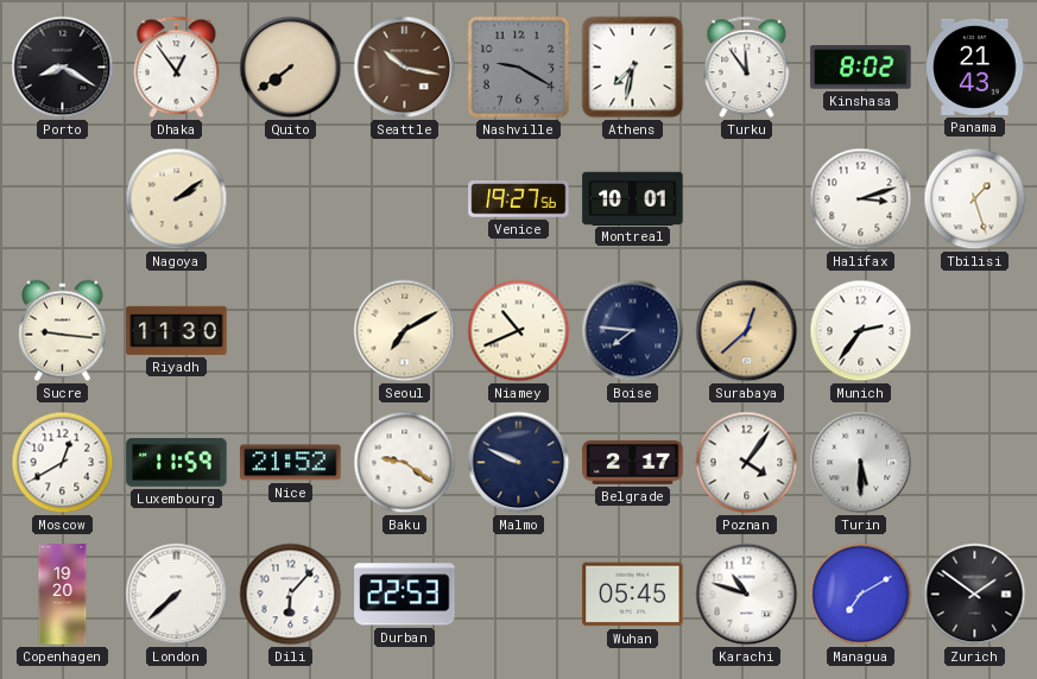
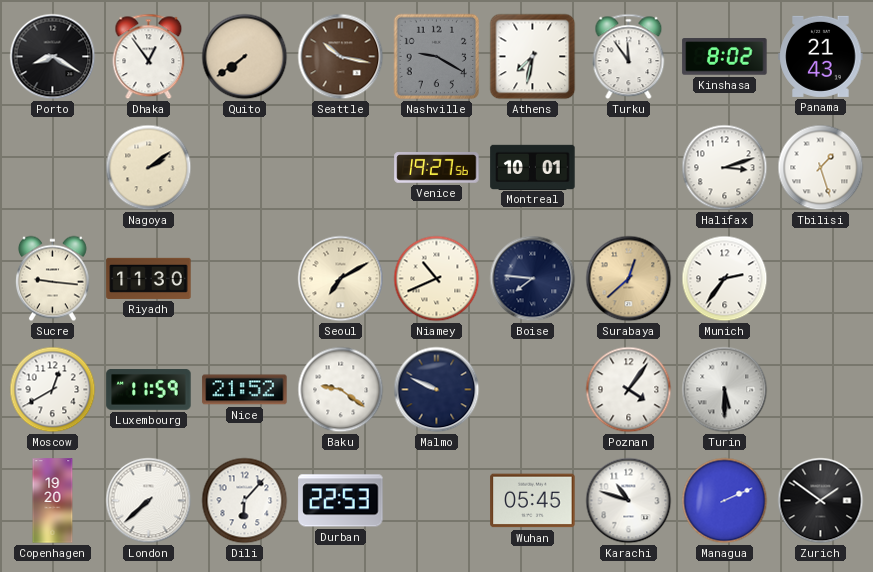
Belgrade: 2:17 -> none (633, 462)
Managua: 7:10 -> 2:11 (725, 501)
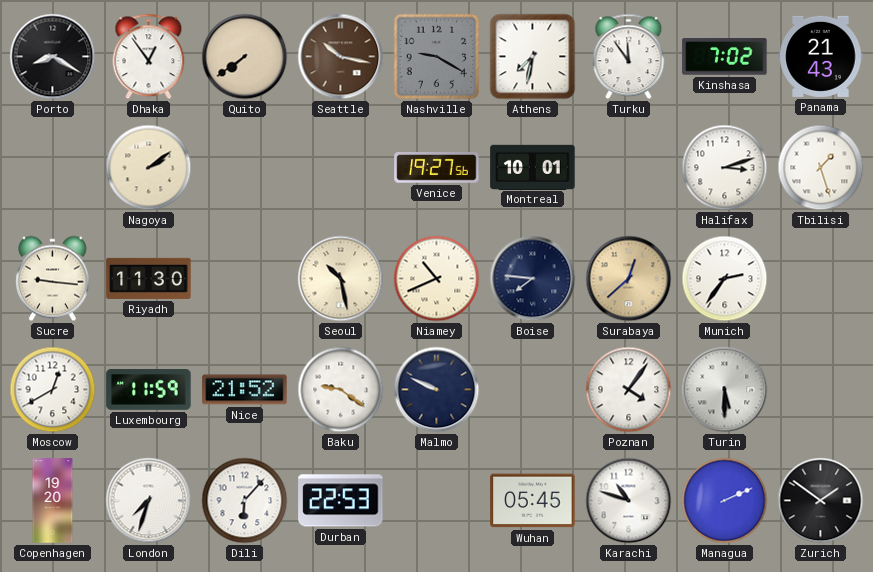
Kinshasa: 8:02 -> 7:02 (725, 57)
Seoul: 7:10 -> 10:28 (341, 279)
London: 7:38 -> 7:33 (149, 501)
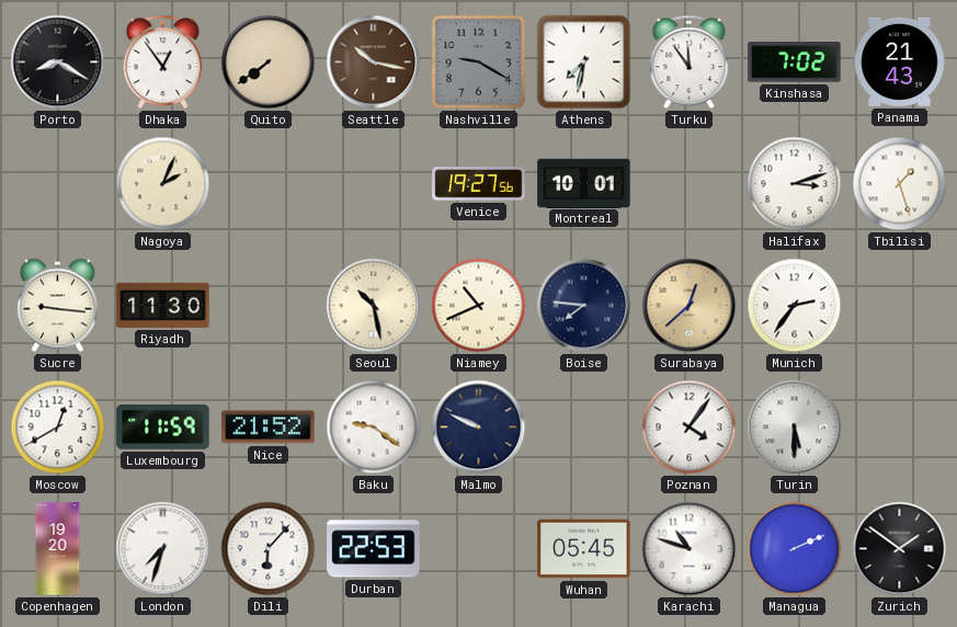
Nagoya: 2:09 -> 2:04 (163, 184)
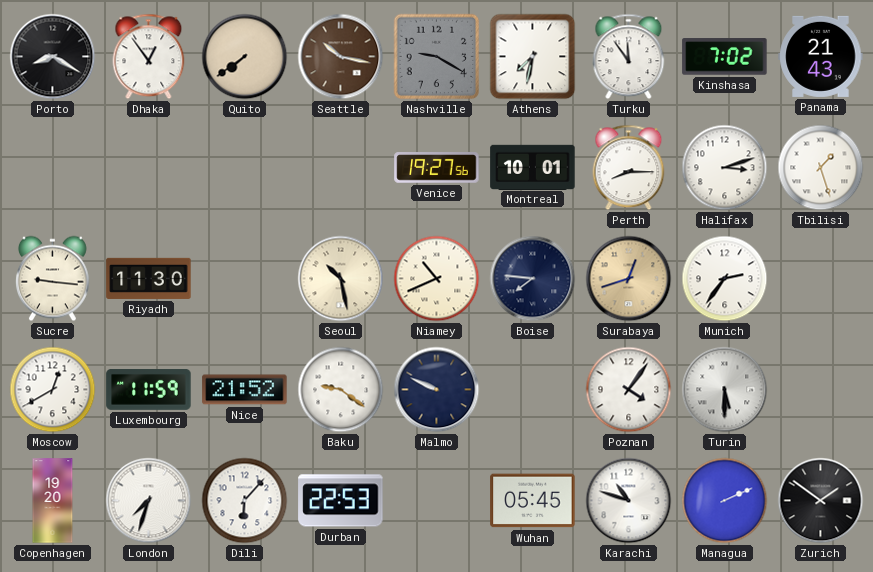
Nagoya: 2:04 -> none (163, 184)
Perth: none -> 8:15 (629, 168)
Surabaya: 12:38 -> 12:42 (629, 279)
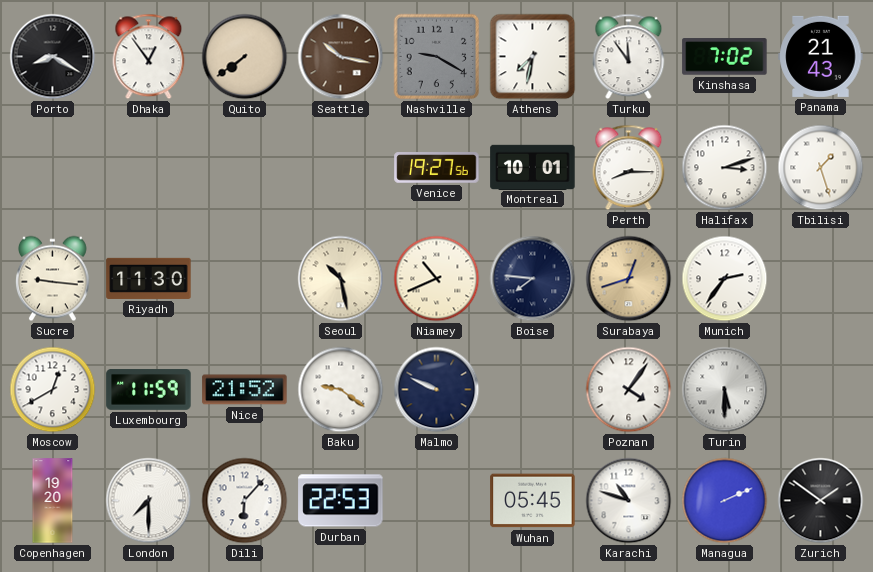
London: 7:33 -> 7:30 (149, 501)
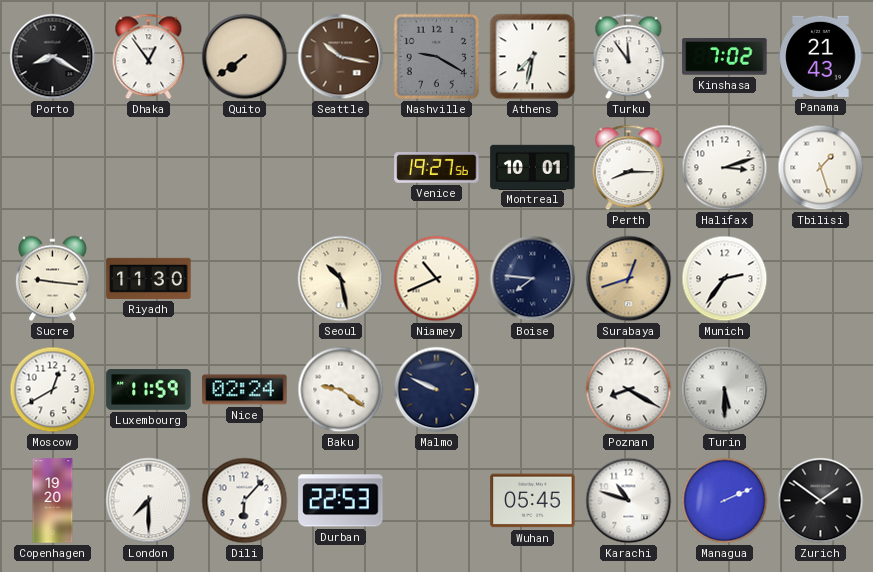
Nice: 21:52 -> 02:24 (245, 390)
Poznan: 4:06 -> 8:20 (629, 390)
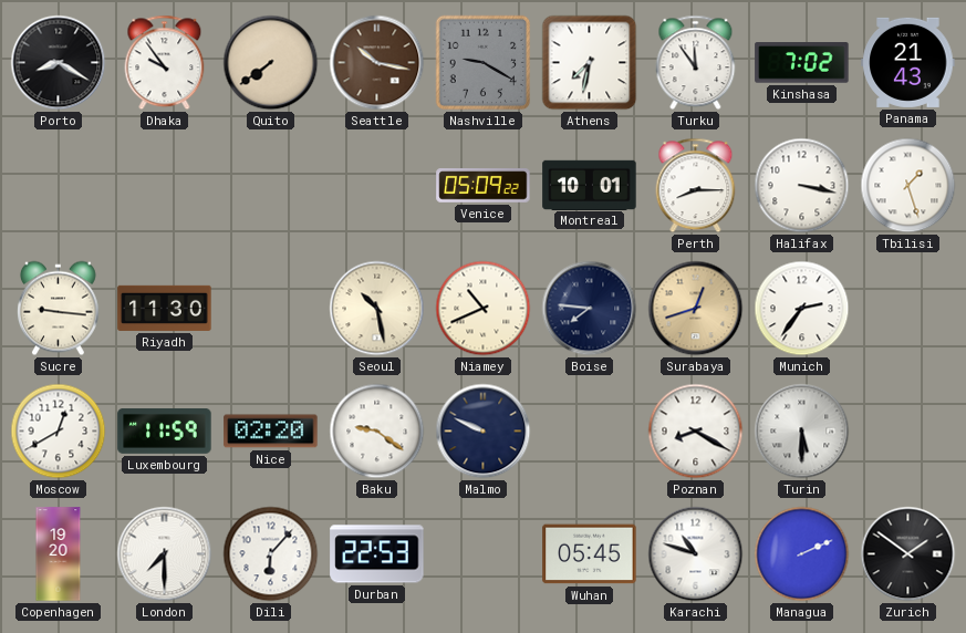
Dhaka: 12:54 -> 9:54 (165, 63)
Venice: 19:27 -> 05:09 (484, 186)
Halifax: 3:12 -> 3:17 (802, 186)
Nice: 02:24 -> 02:20 (271, 432)
